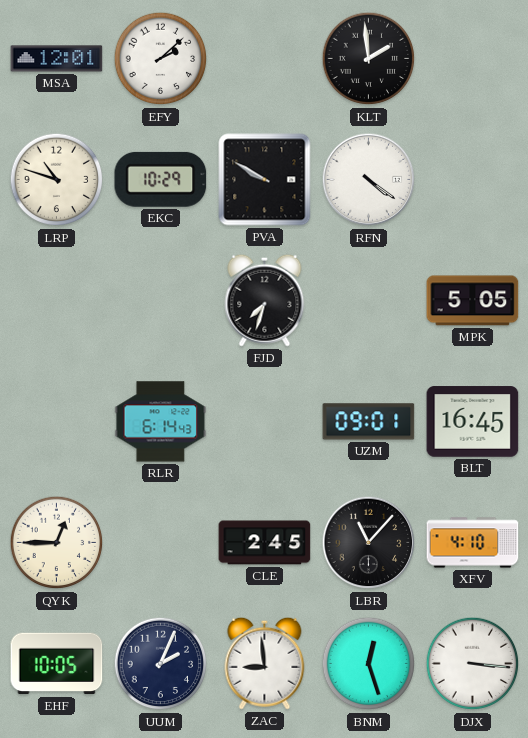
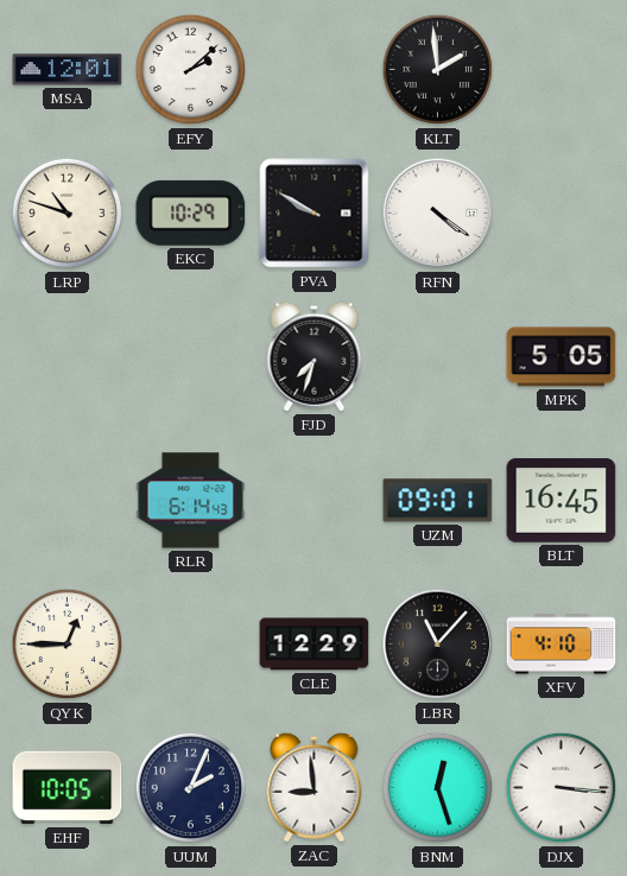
CLE: 2:45 -> 12:29 (315, 645)
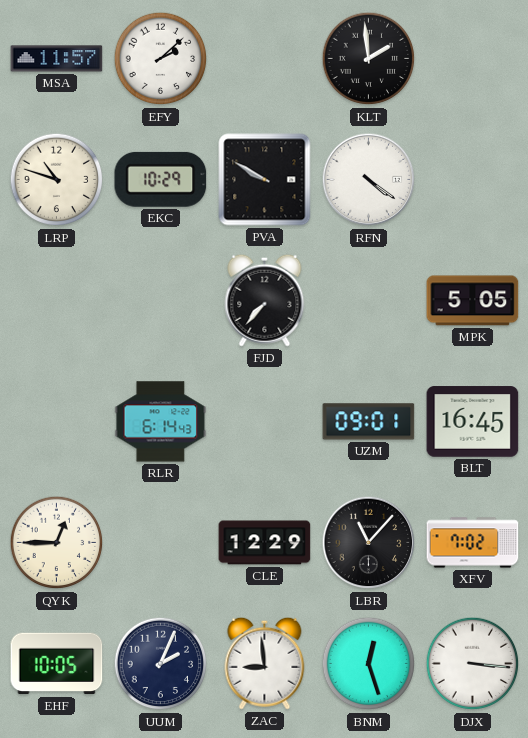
MSA: 12:01 -> 11:57 (57, 59)
FJD: 7:33 -> 7:37 (265, 300)
XFV: 4:10 -> 7:02 (473, 543)
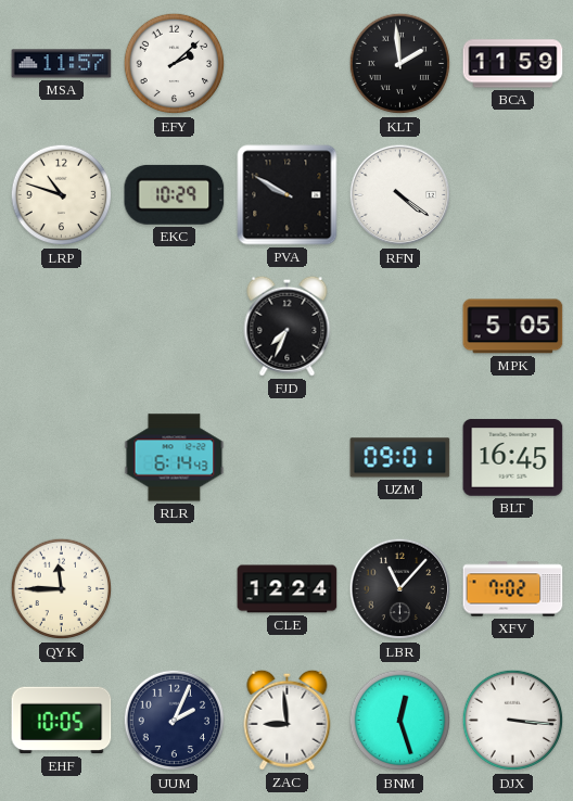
BCA: none -> 11:59 (513, 64)
FJD: 7:37 -> 7:34 (288, 326)
QYK: 12:45 -> 11:45 (62, 589)
CLE: 12:29 -> 12:24 (288, 589)
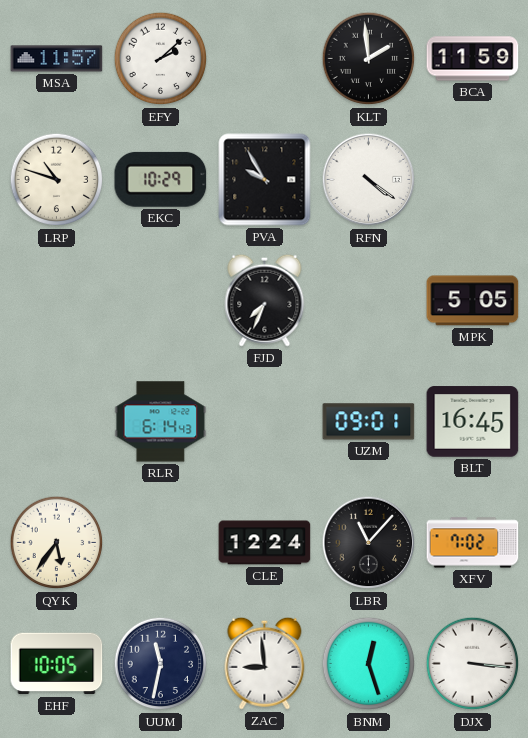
PVA: 9:50 -> 9:55 (265, 180)
QYK: 11:45 -> 5:36 (57, 543)
UUM: 2:04 -> 11:32 (161, 664)
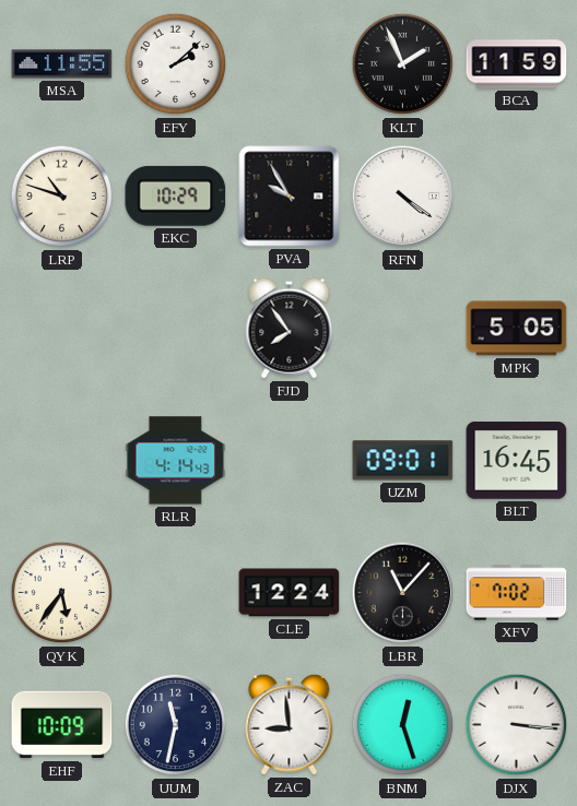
MSA: 11:57 -> 11:55 (62, 64)
KLT: 1:59 -> 1:56 (403, 64)
FJD: 7:34 -> 7:54 (290, 328)
RLR: 6:14 -> 4:14 (176, 461)
EHF: 10:05 -> 10:09 (62, 725)
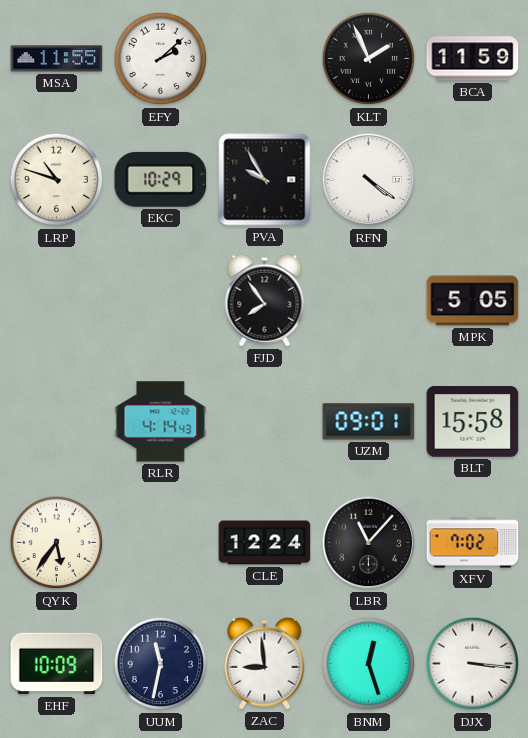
BLT: 16:45 -> 15:58 (473, 422)
